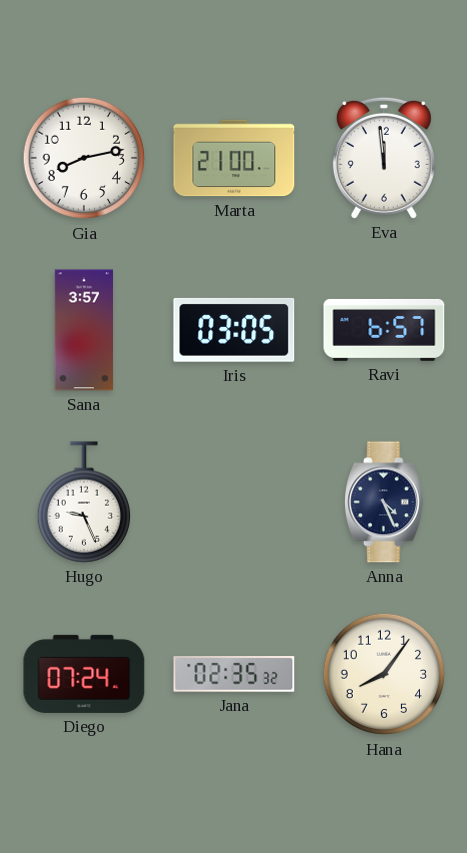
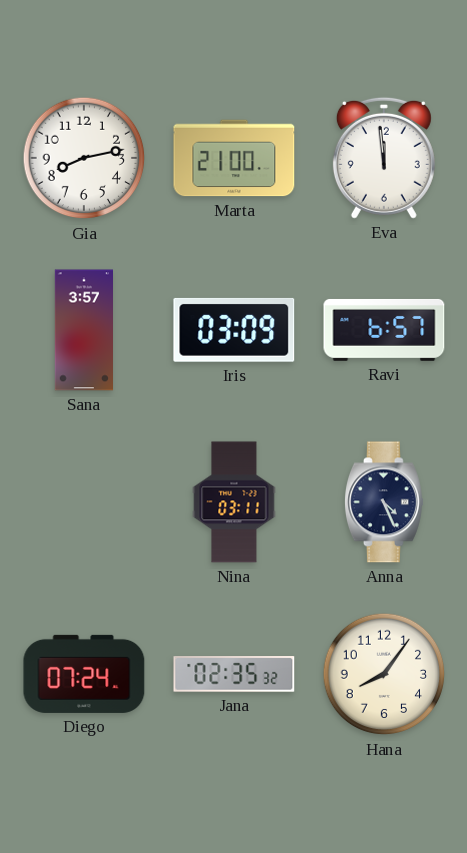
Iris: 03:05 -> 03:09 (234, 330)
Hugo: 9:26 -> none (83, 502)
Nina: none -> 03:11 (234, 502)
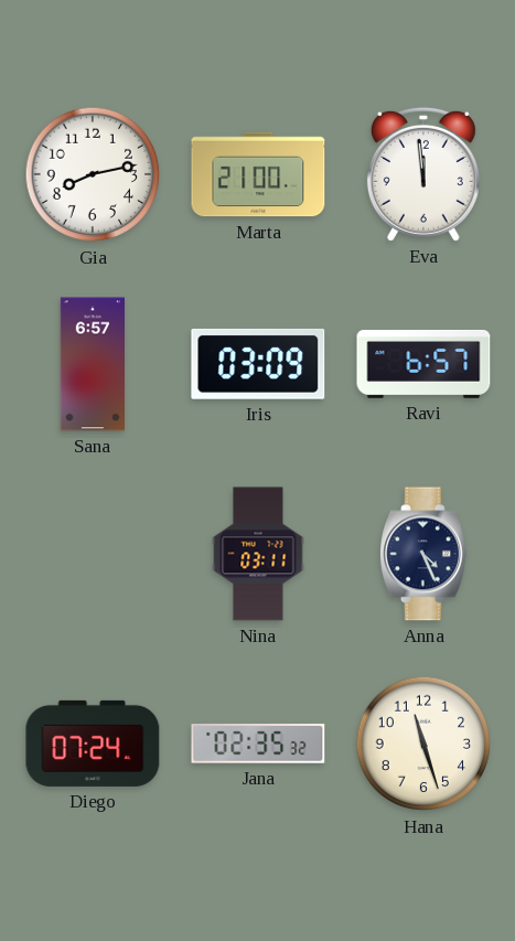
Sana: 3:57 -> 6:57 (92, 364)
Hana: 8:06 -> 11:27 (423, 744)
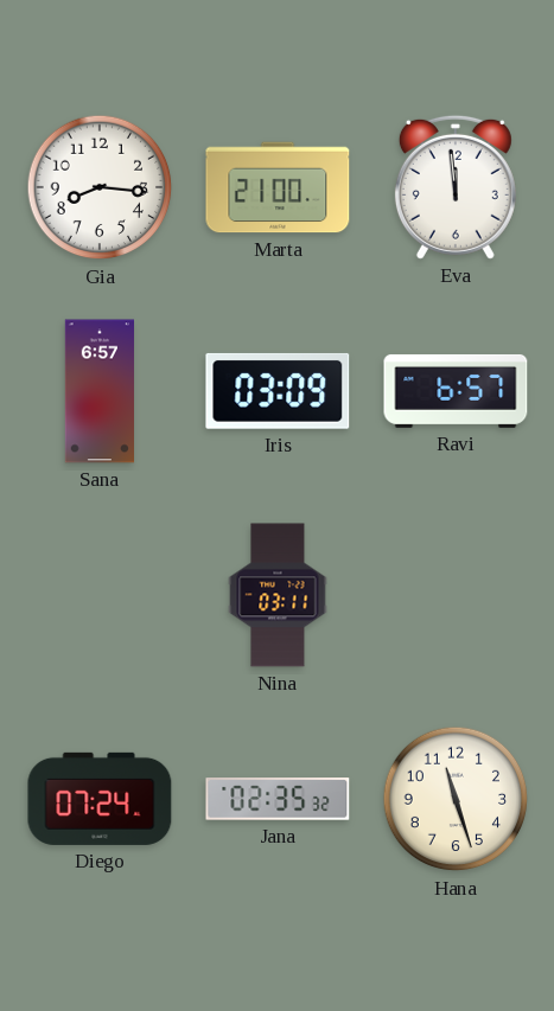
Gia: 8:13 -> 8:16 (100, 187)
Anna: 4:26 -> none (423, 554)
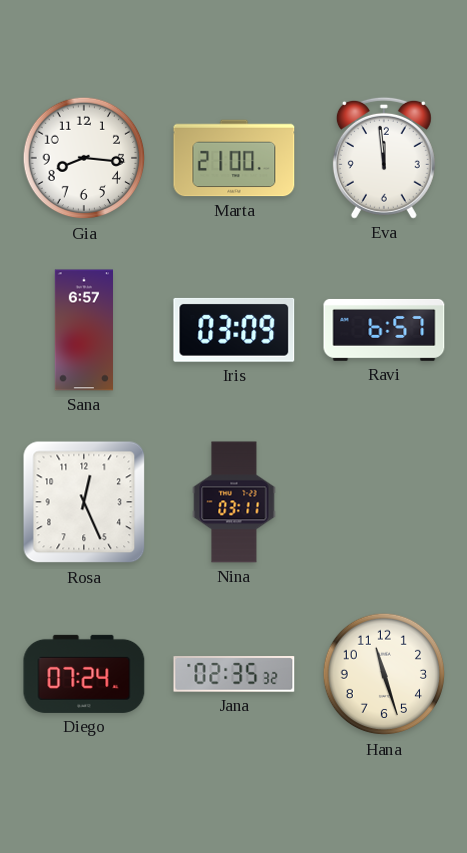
Rosa: none -> 12:26 (84, 502)
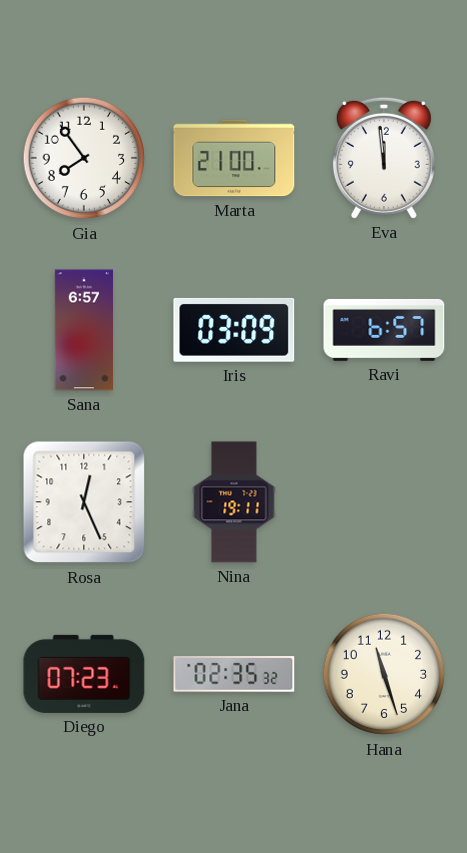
Gia: 8:16 -> 7:54 (84, 158)
Nina: 03:11 -> 19:11 (234, 502)
Diego: 07:24 -> 07:23 (84, 674)
